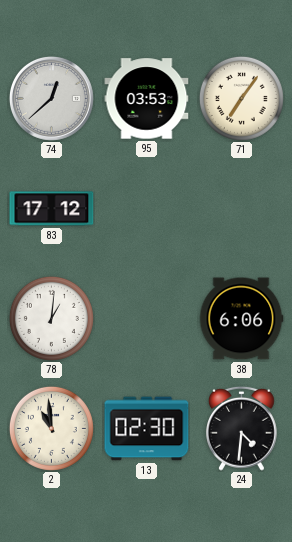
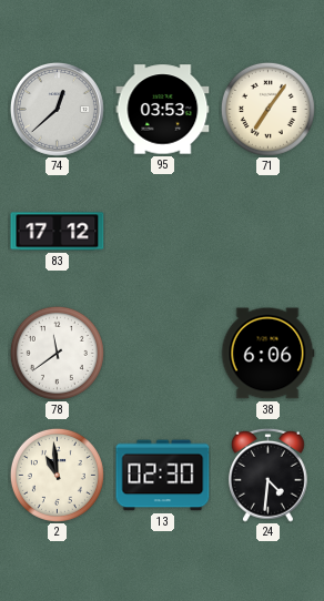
78: 1:01 -> 11:39 (57, 353)
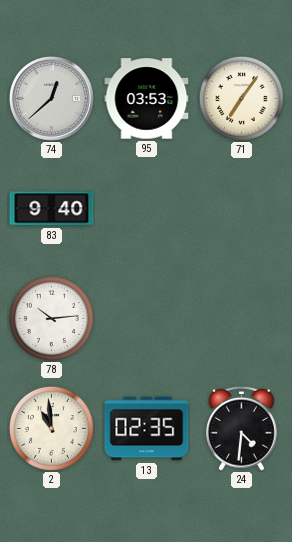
83: 17:12 -> 9:40 (52, 209)
78: 11:39 -> 10:14 (51, 318)
38: 6:06 -> none (267, 354)
13: 02:30 -> 02:35 (147, 429)
